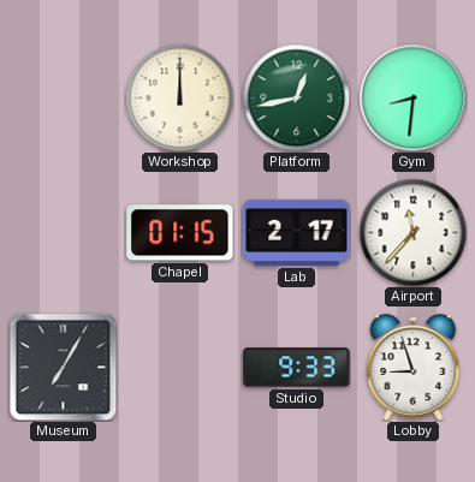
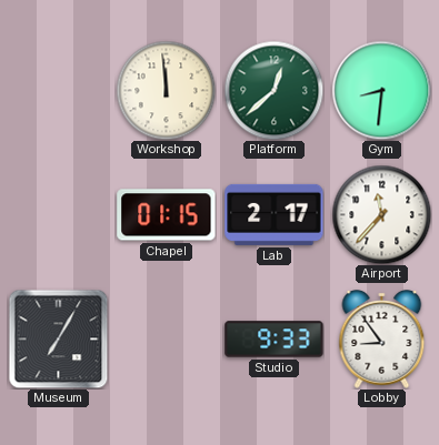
Workshop: 12:00 -> 11:59 (166, 90)
Platform: 12:43 -> 12:38 (273, 90)
Lobby: 8:57 -> 8:54 (382, 340)
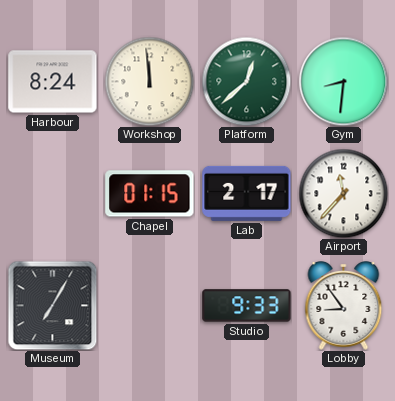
Harbour: none -> 8:24 (53, 82)
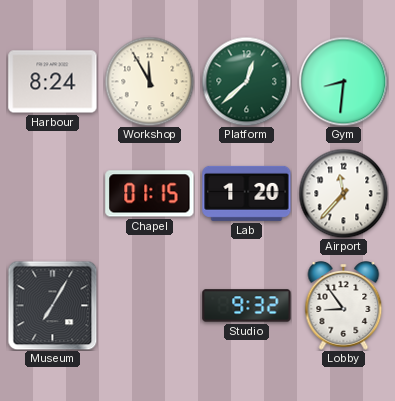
Workshop: 11:59 -> 11:55 (149, 81)
Lab: 2:17 -> 1:20 (247, 193)
Studio: 9:33 -> 9:32 (247, 306)
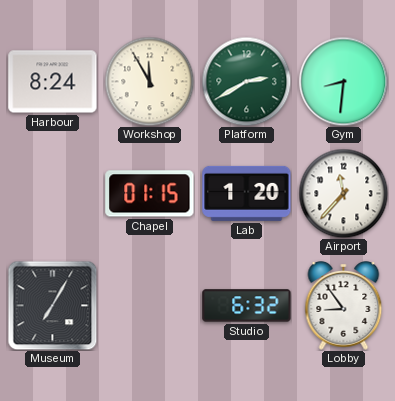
Platform: 12:38 -> 2:40 (246, 81)
Studio: 9:32 -> 6:32 (247, 306)
